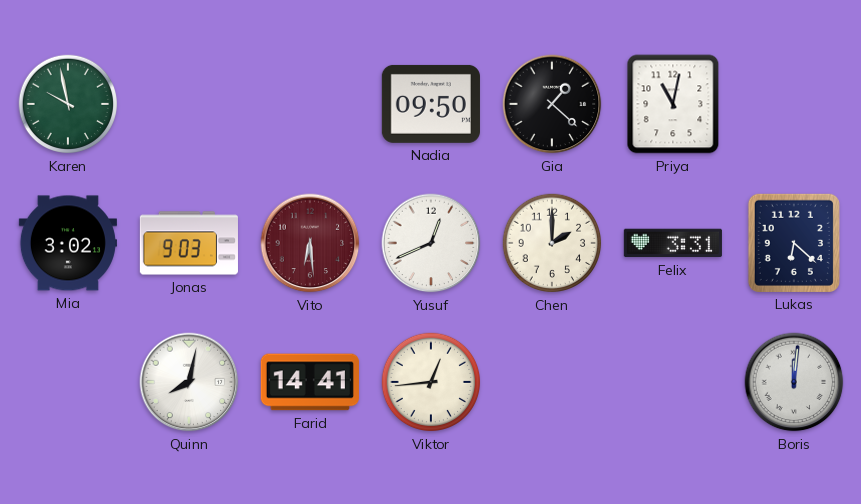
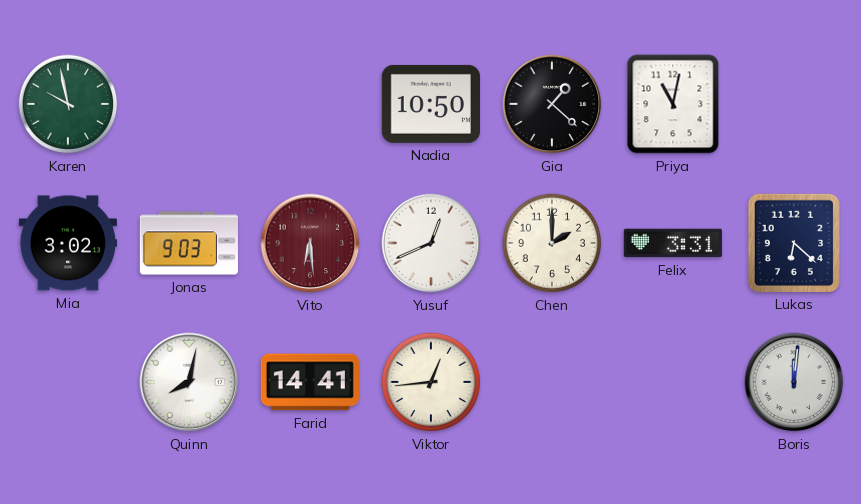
Nadia: 09:50 -> 10:50 (431, 104)
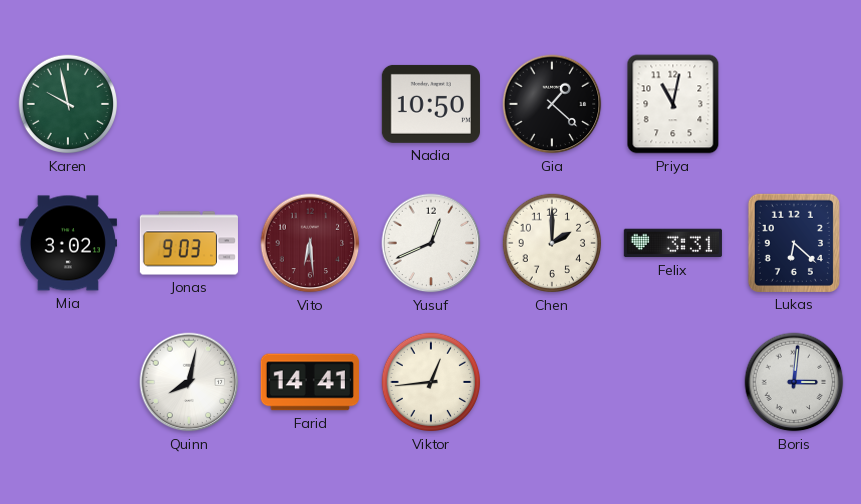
Boris: 12:01 -> 3:01 (794, 382)
